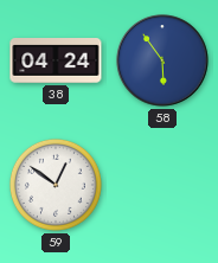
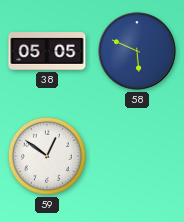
38: 04:24 -> 05:05 (47, 52)
58: 5:54 -> 5:49 (137, 51)
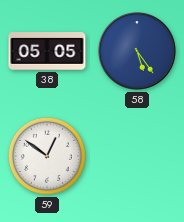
58: 5:49 -> 5:24 (137, 51)
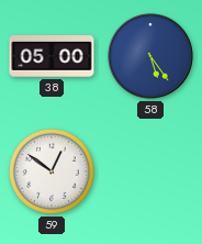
38: 05:05 -> 05:00 (52, 57)
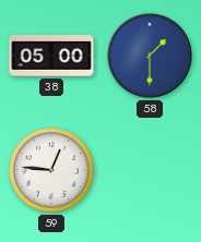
58: 5:24 -> 1:30 (150, 56)
59: 12:51 -> 12:46 (51, 170)
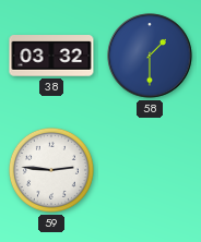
38: 05:00 -> 03:32 (51, 57)
59: 12:46 -> 2:46 (51, 170)
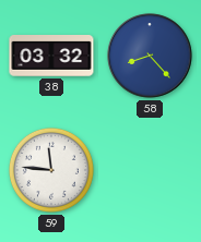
58: 1:30 -> 8:23 (150, 56)
59: 2:46 -> 11:46 (51, 170)
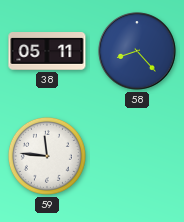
38: 03:32 -> 05:11 (47, 52)
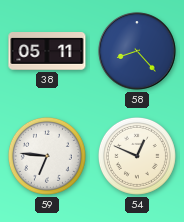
59: 11:46 -> 6:46 (47, 156)
54: none -> 12:49 (137, 156)
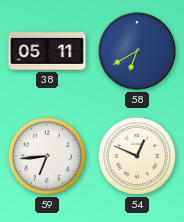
58: 8:23 -> 6:40 (137, 51)
59: 6:46 -> 6:44 (47, 156)
